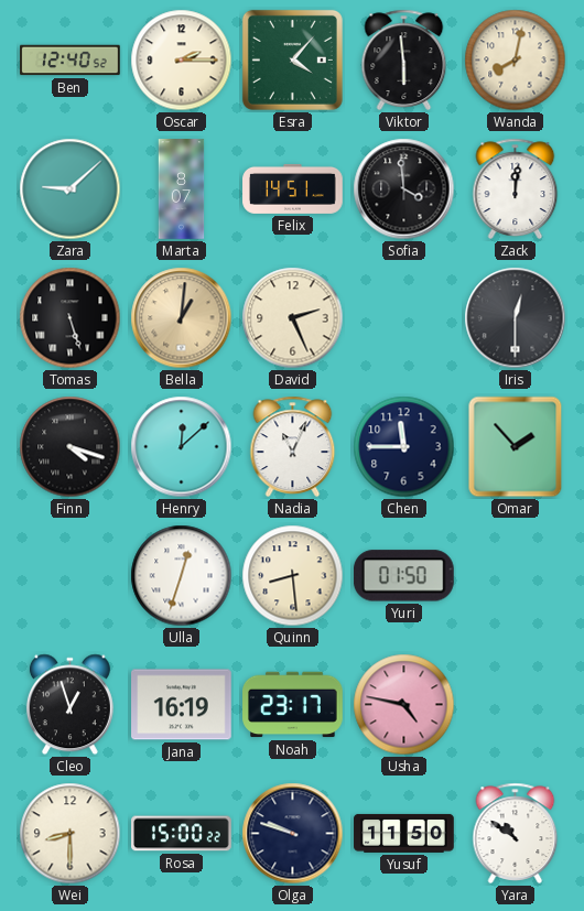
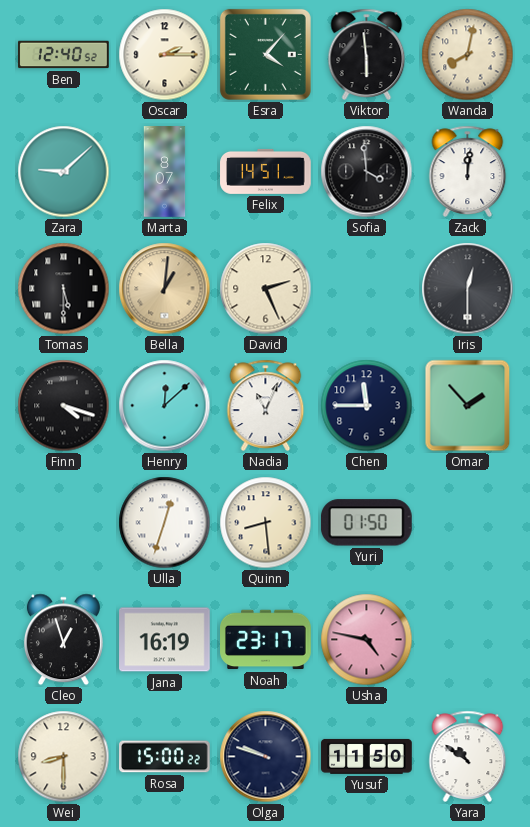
Tomas: 5:27 -> 5:30 (64, 289)
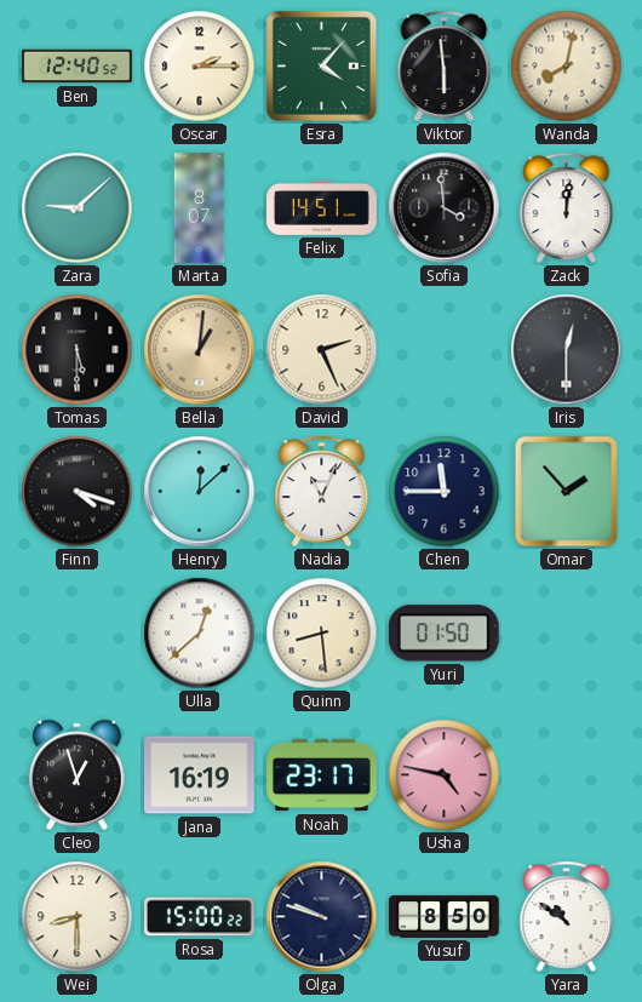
Ulla: 12:33 -> 12:38 (200, 634)
Yusuf: 11:50 -> 8:50 (445, 916)
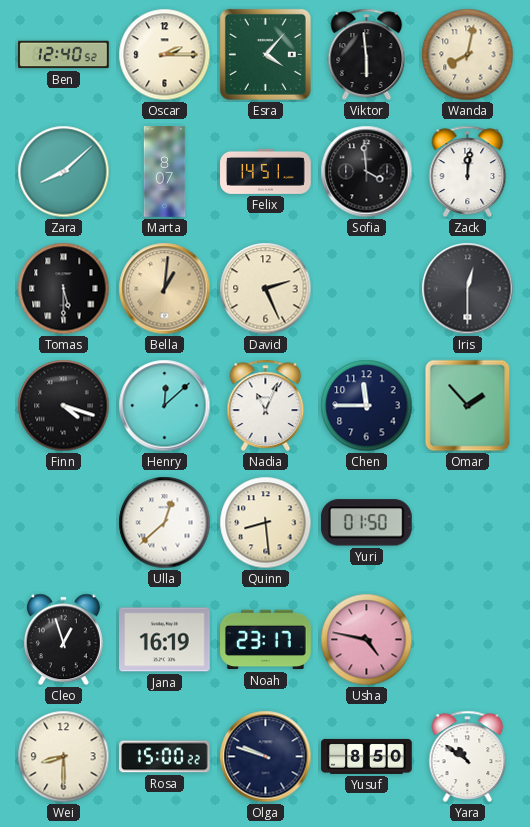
Zara: 9:08 -> 8:08 (64, 172)
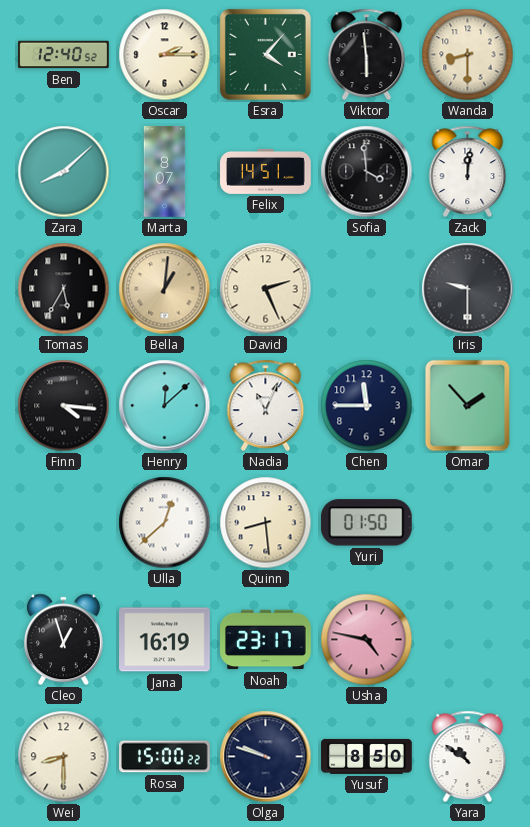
Wanda: 8:02 -> 8:30 (468, 55)
Tomas: 5:30 -> 5:35 (64, 289)
Iris: 12:30 -> 9:30 (468, 289)
Finn: 4:18 -> 4:16 (64, 406)
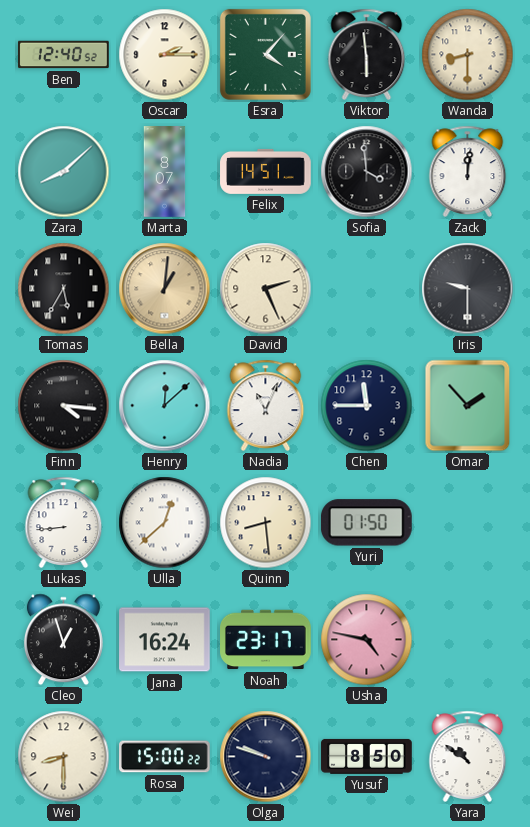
Lukas: none -> 8:44 (64, 522)
Jana: 16:19 -> 16:24 (165, 640)
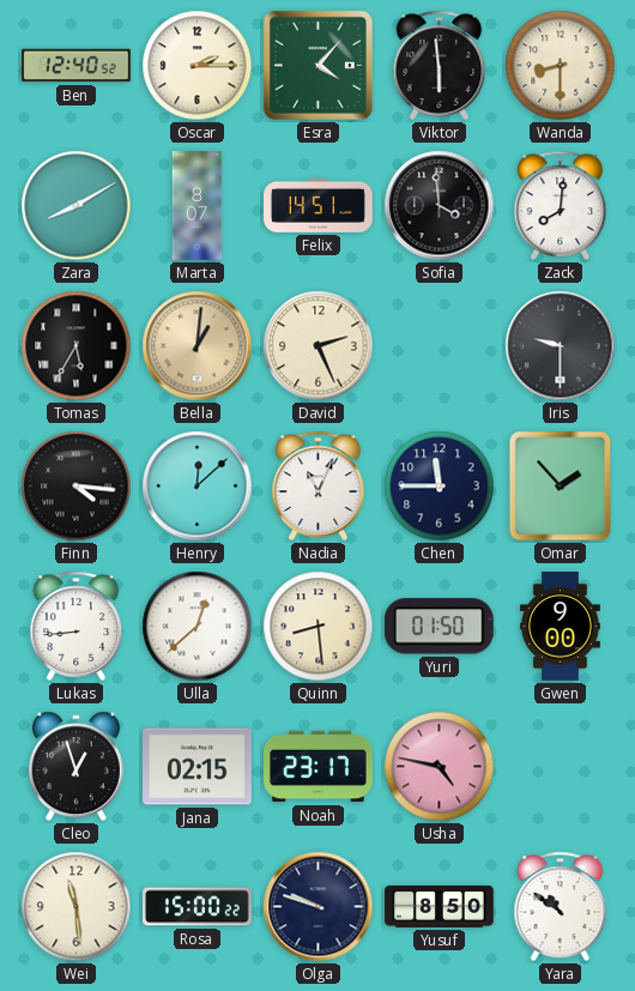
Zara: 8:08 -> 8:10 (77, 206)
Zack: 12:01 -> 8:01 (561, 205)
Gwen: none -> 9:00 (560, 627)
Jana: 16:24 -> 02:15 (198, 767)
Wei: 8:30 -> 11:29 (77, 907)
